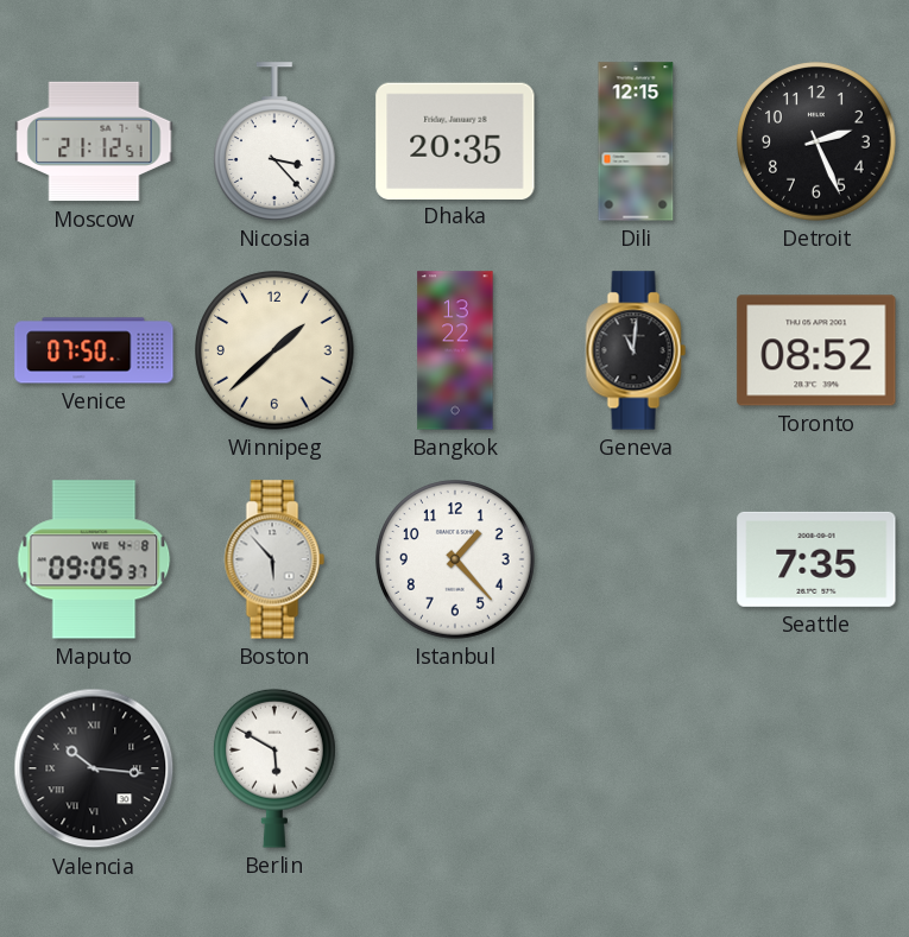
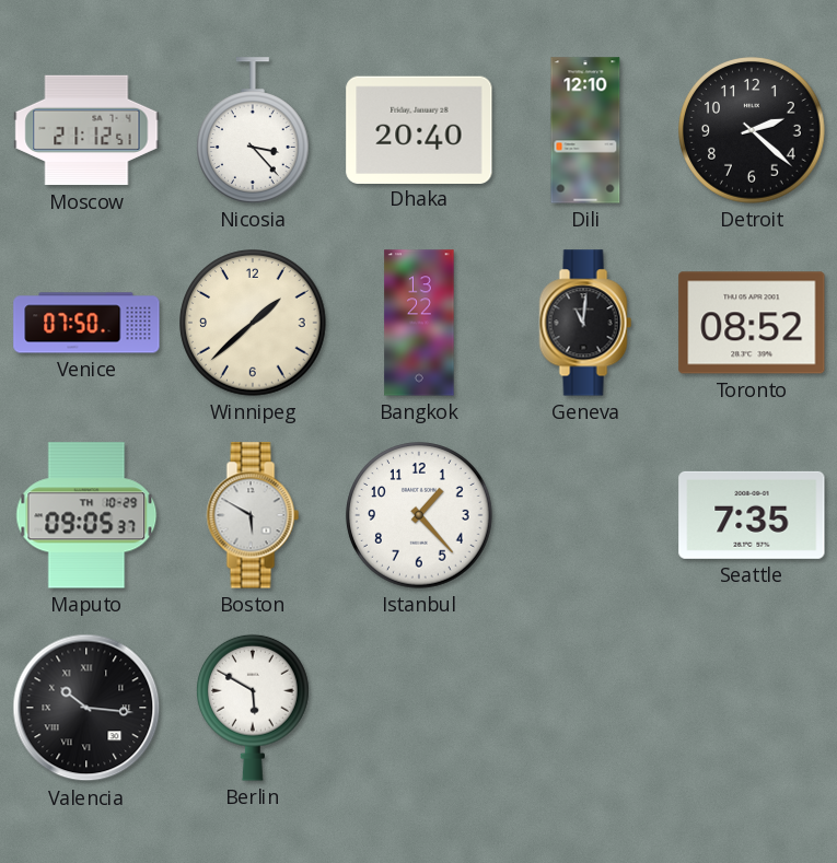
Dhaka: 20:35 -> 20:40 (419, 129)
Dili: 12:15 -> 12:10 (585, 130)
Detroit: 2:26 -> 2:22 (752, 130)
Maputo date: WE 4-8 -> TH 10-29 (86, 515)
Boston: 5:53 -> 5:50 (253, 515)
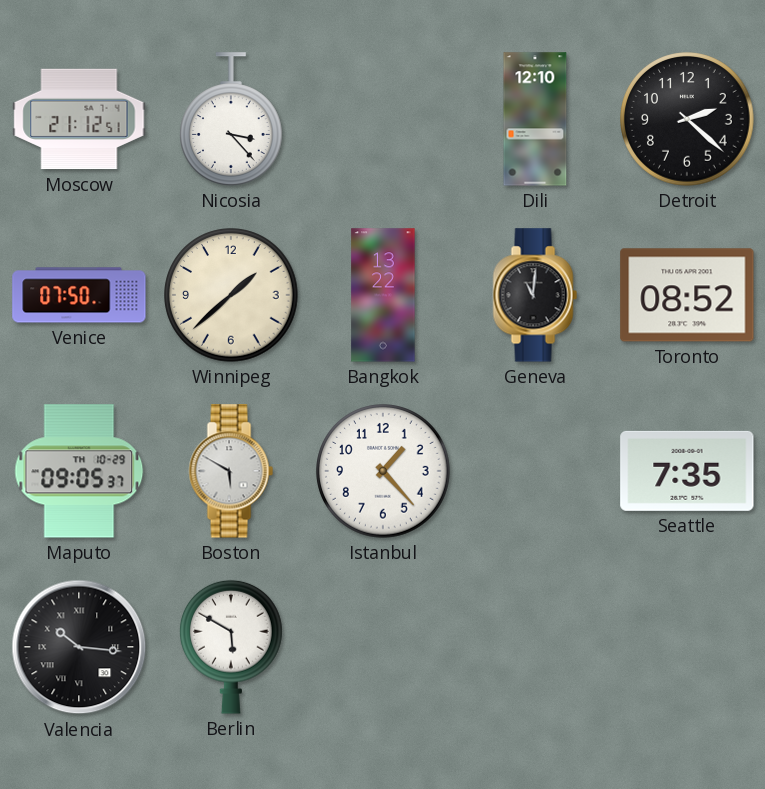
Dhaka: 20:40 -> none (419, 129)
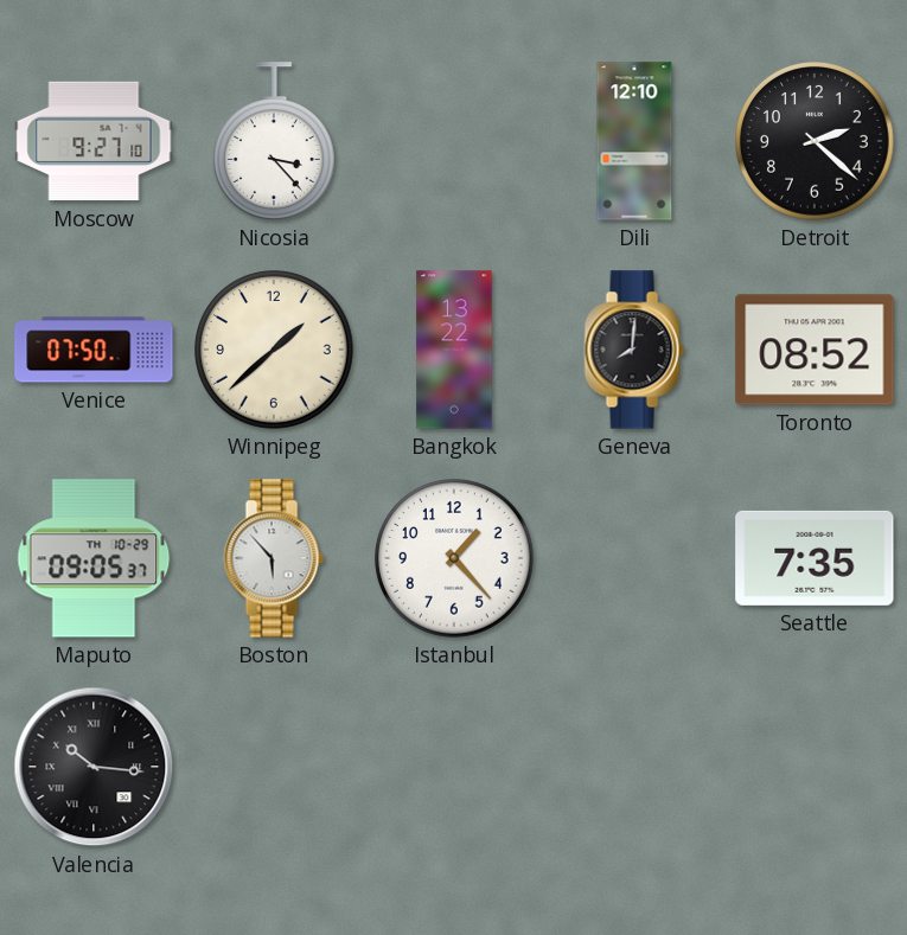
Moscow: 21:12 -> 9:27 (94, 141)
Geneva: 11:01 -> 8:01 (634, 350)
Boston: 5:50 -> 5:53 (274, 558)
Berlin: 5:50 -> none (232, 647)
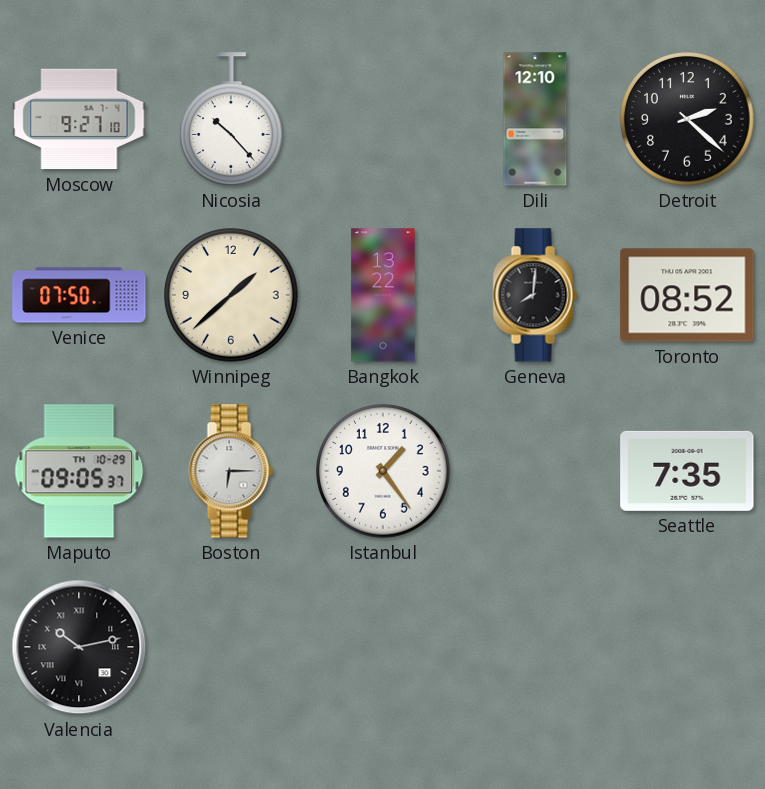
Nicosia: 3:23 -> 10:23 (232, 119)
Boston: 5:53 -> 6:15 (231, 471)
Istanbul: 1:23 -> 1:24 (383, 471)
Valencia: 10:16 -> 10:13 (79, 647)
